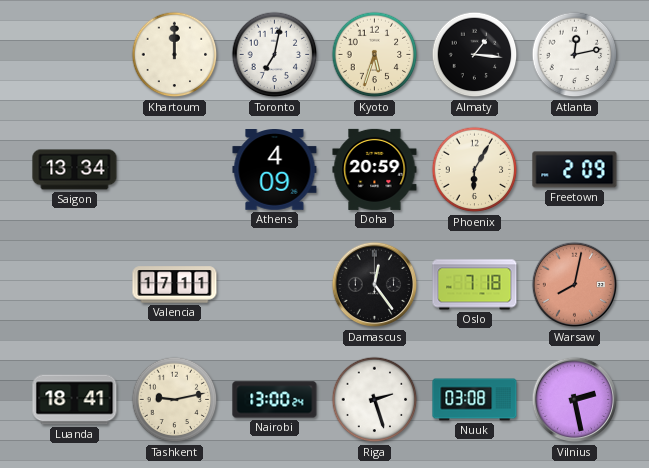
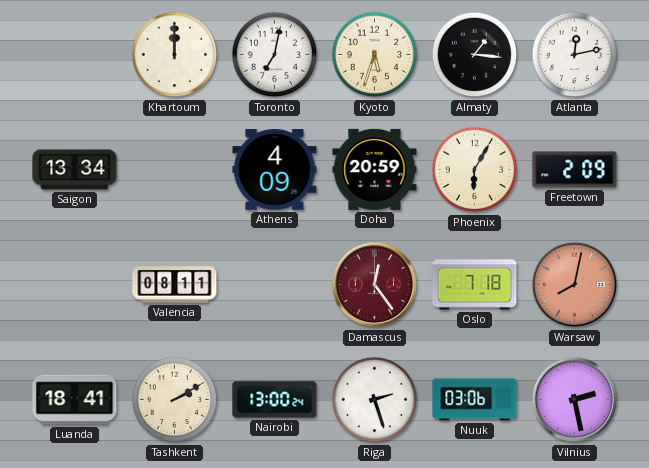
Valencia: 17:11 -> 08:11 (175, 285)
Damascus dial: black -> burgundy (375, 285)
Tashkent: 9:13 -> 2:10 (175, 400)
Nuuk: 03:08 -> 03:06 (475, 400)
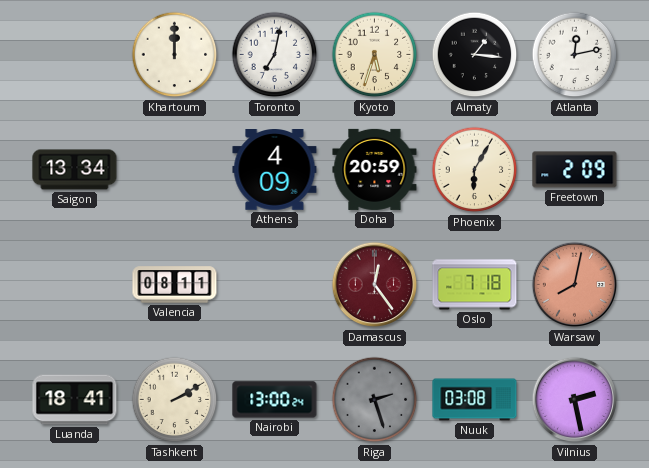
Riga dial: white -> grey (375, 400)
Nuuk: 03:06 -> 03:08 (475, 400)
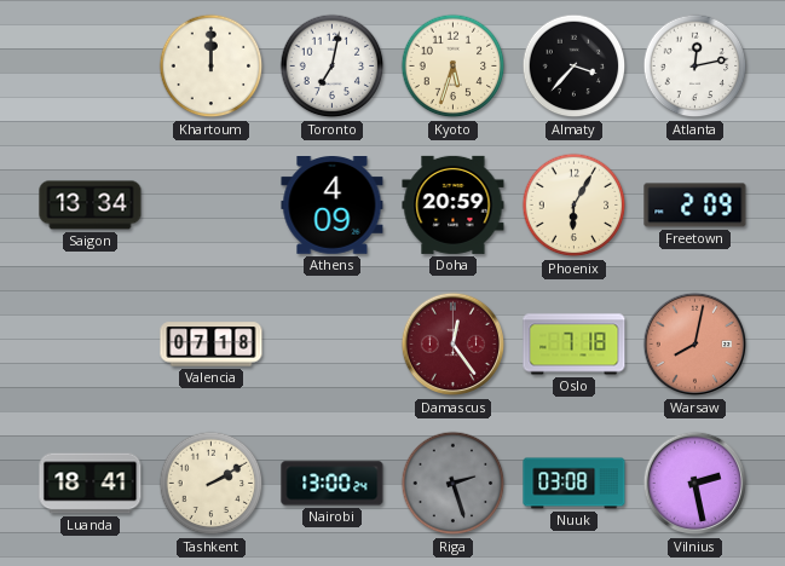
Almaty: 1:16 -> 3:37 (575, 67)
Valencia: 08:11 -> 07:18 (212, 345)
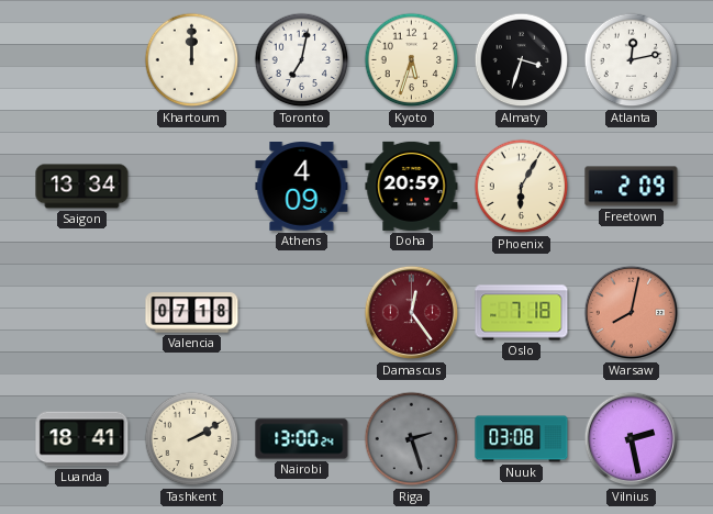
Almaty: 3:37 -> 3:33 (522, 60)
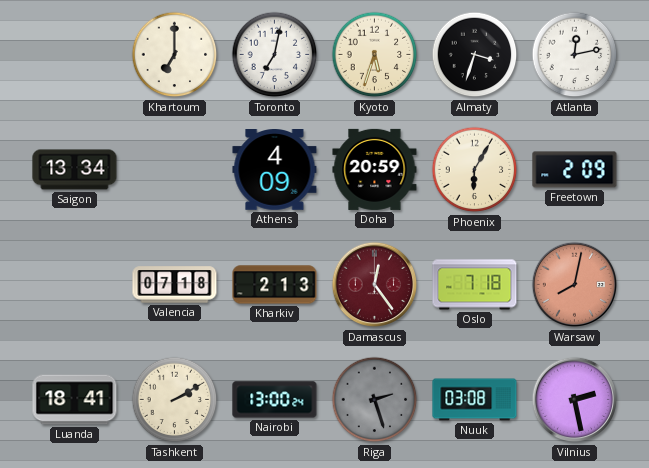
Khartoum: 12:00 -> 7:00 (175, 55)
Kharkiv: none -> 2:13 (275, 285)
